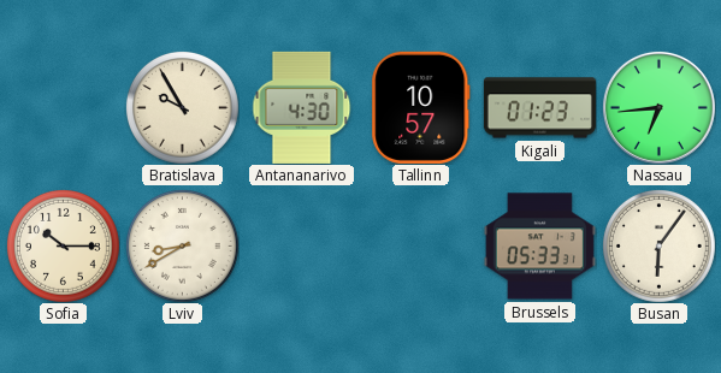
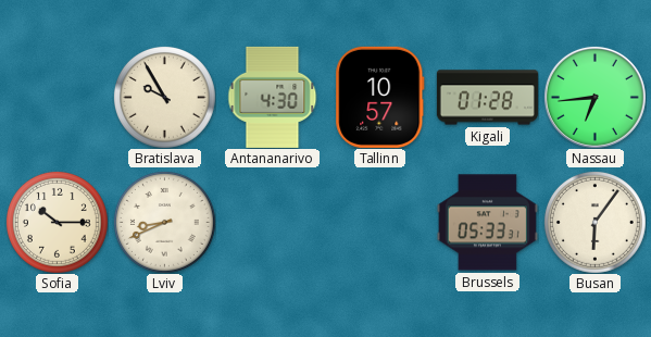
Kigali: 01:23 -> 01:28 (487, 98)
Lviv: 8:40 -> 8:41 (164, 222)
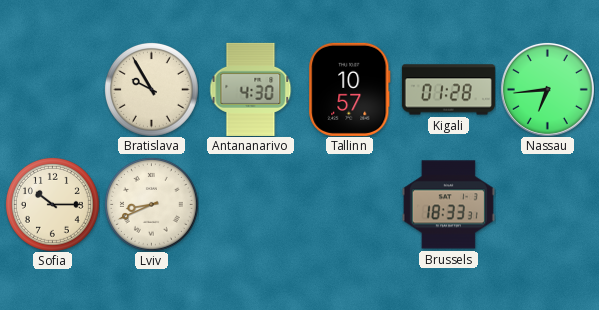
Brussels: 05:33 -> 18:33 (448, 205)
Busan: 6:06 -> none (594, 222)
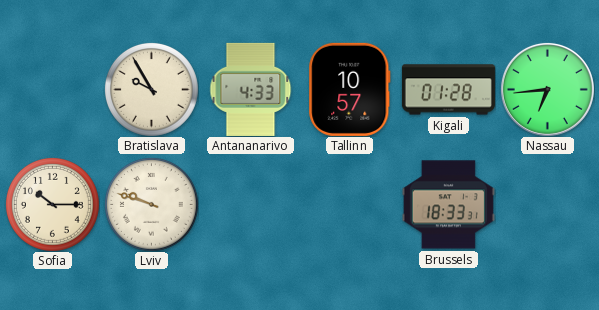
Antananarivo: 4:30 -> 4:33 (251, 89)
Lviv: 8:41 -> 9:48 (151, 204)
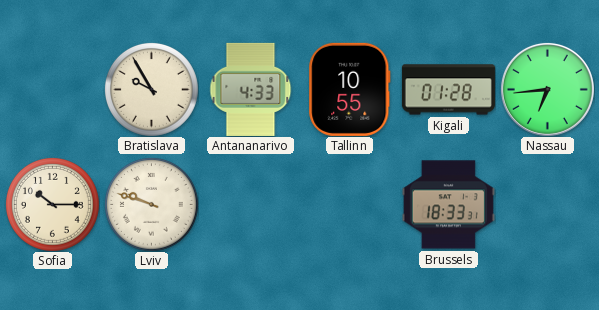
Tallinn: 10:57 -> 10:55 (350, 89)
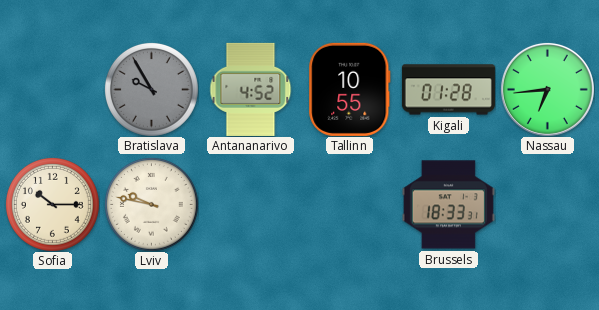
Bratislava dial: cream -> grey (151, 89)
Antananarivo: 4:33 -> 4:52 (251, 89)
Lviv: 9:48 -> 9:47 (151, 204)
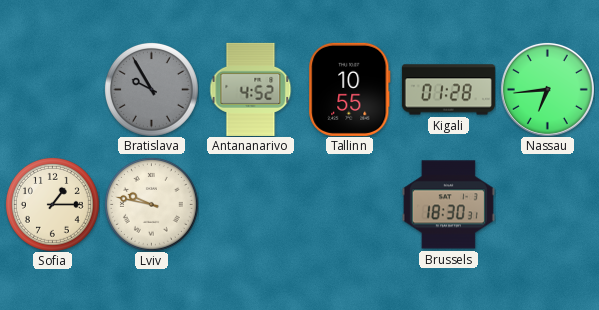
Sofia: 10:15 -> 1:15 (52, 204)
Brussels: 18:33 -> 18:30 (448, 205)
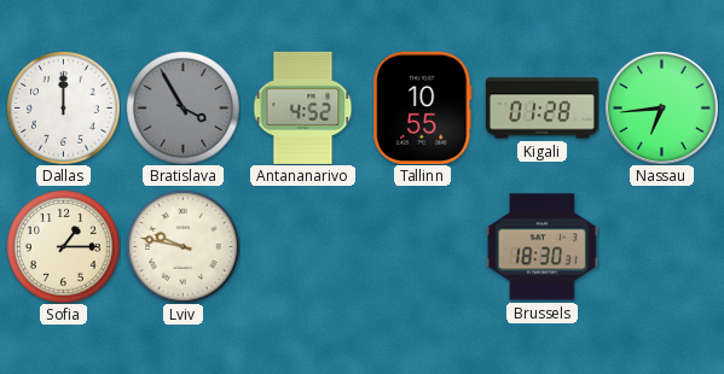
Dallas: none -> 12:00 (63, 107)
Bratislava: 9:55 -> 3:55 (183, 107)
